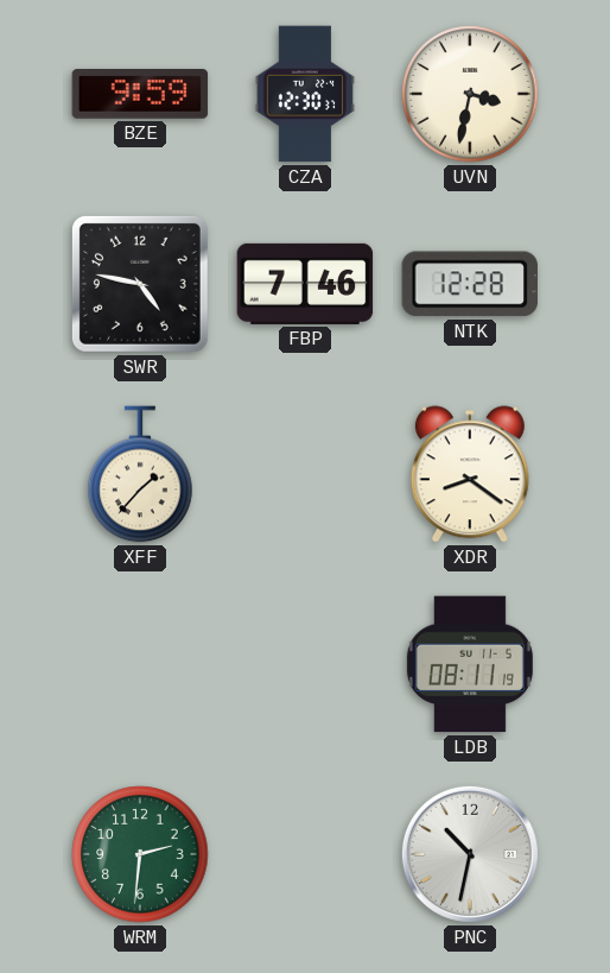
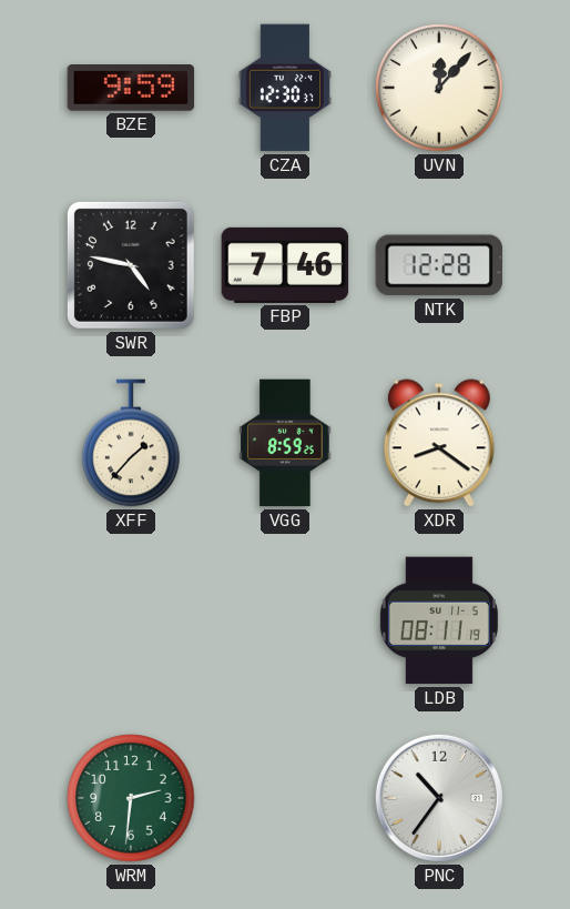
UVN: 3:32 -> 12:07 (439, 88)
VGG: none -> 8:59 (285, 443)
PNC: 10:32 -> 10:36 (439, 798)
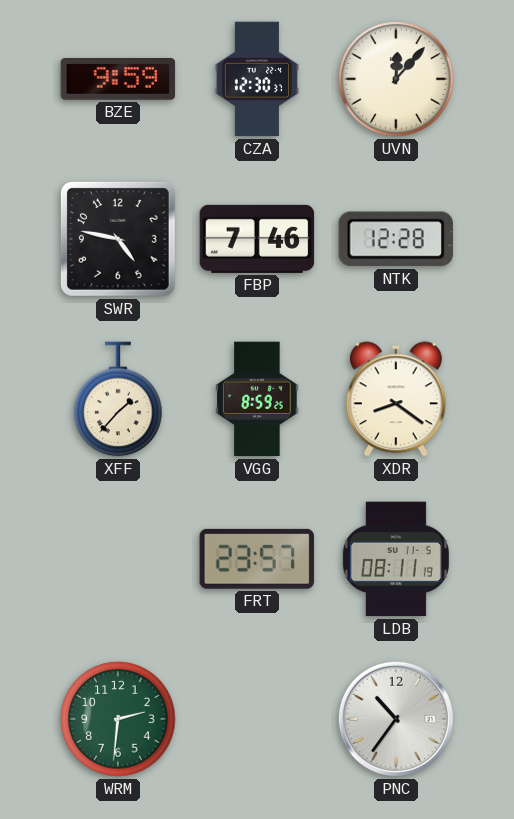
FRT: none -> 23:57 (257, 559)
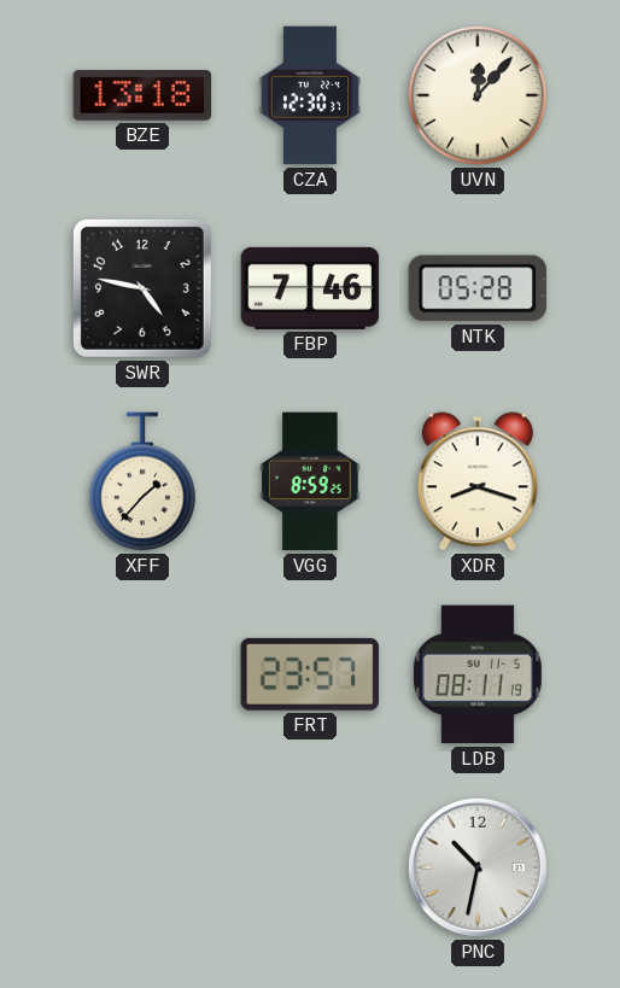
BZE: 9:59 -> 13:18 (142, 97)
NTK: 12:28 -> 05:28 (478, 288)
XDR: 8:21 -> 8:18 (478, 481)
WRM: 2:31 -> none (118, 719)
PNC: 10:36 -> 10:32 (478, 867)
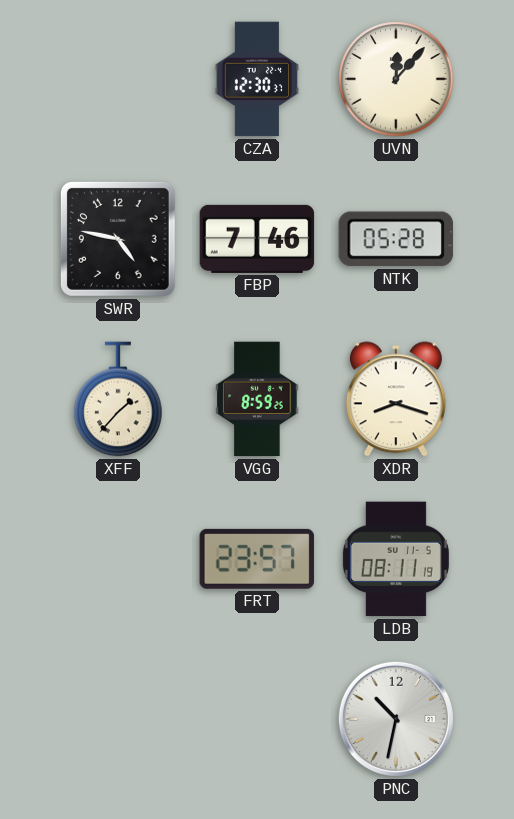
BZE: 13:18 -> none (142, 97)
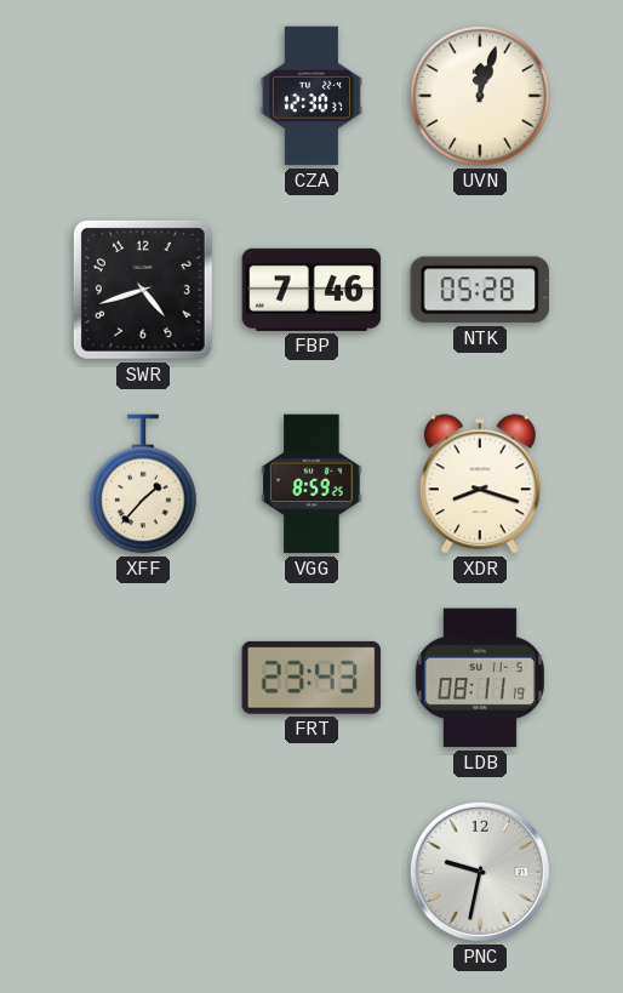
UVN: 12:07 -> 12:03 (480, 96)
SWR: 4:47 -> 4:42 (143, 290)
FRT: 23:57 -> 23:43 (311, 678)
PNC: 10:32 -> 9:32 (480, 872)
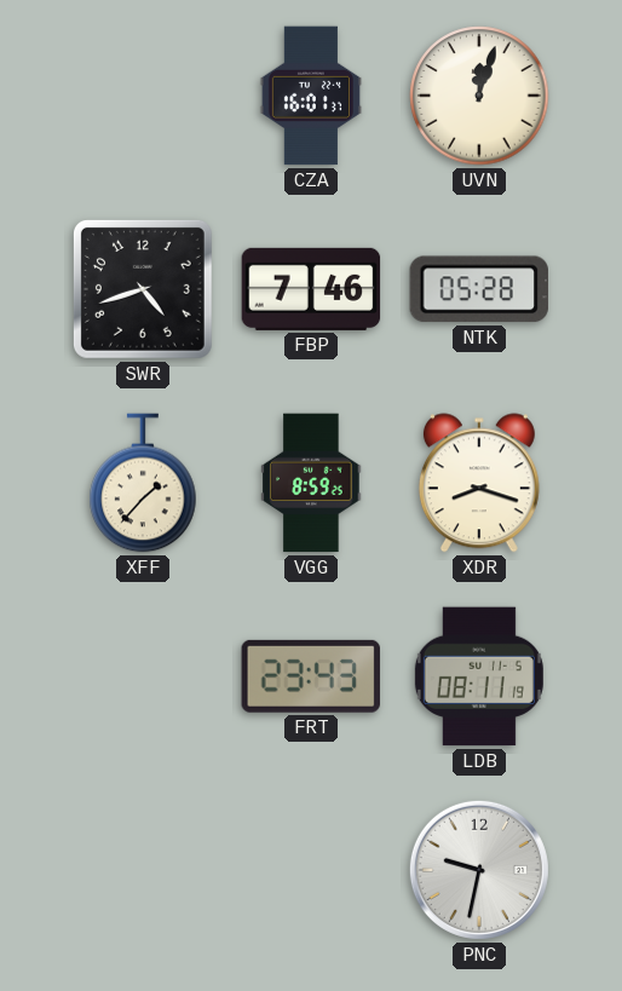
CZA: 12:30 -> 16:01 (311, 96)
